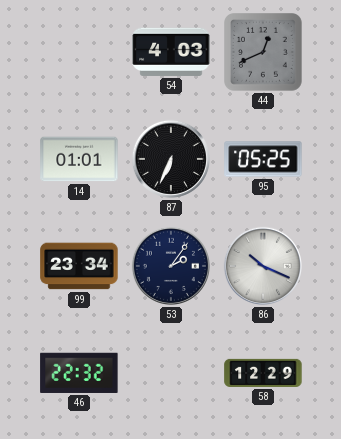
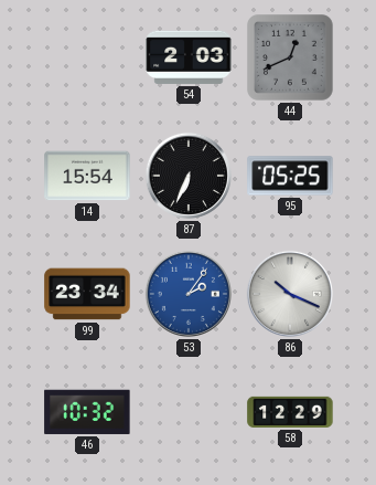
54: 4:03 -> 2:03 (189, 57)
14: 01:01 -> 15:54 (87, 176)
53 dial: navy -> blue (189, 294)
46: 22:32 -> 10:32 (87, 412)
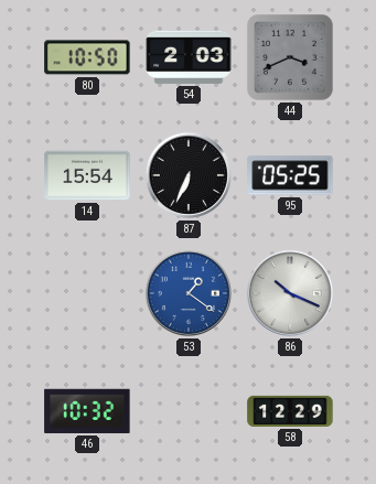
80: none -> 10:50 (87, 57)
44: 12:41 -> 3:41 (291, 58)
99: 23:34 -> none (87, 294)
53: 2:06 -> 1:21 (189, 293)
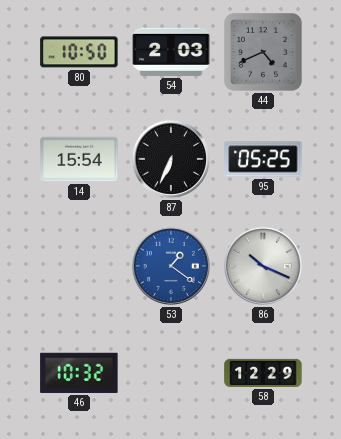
44: 3:41 -> 4:41 (264, 53)
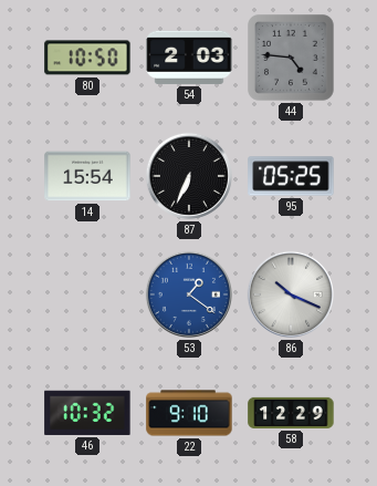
44: 4:41 -> 4:46 (292, 59)
22: none -> 9:10 (189, 413)
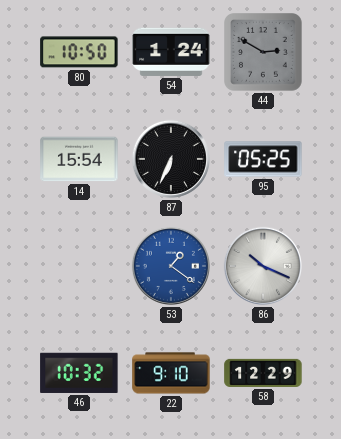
54: 2:03 -> 1:24 (171, 52)
44: 4:46 -> 2:50 (264, 53)
